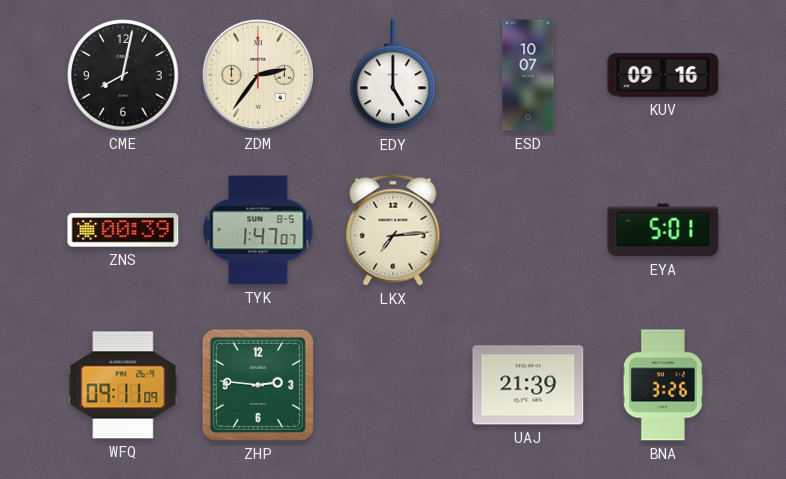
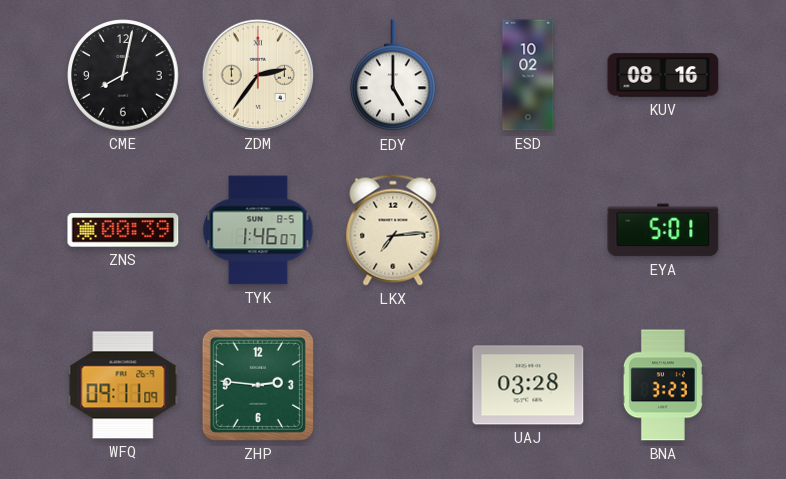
ESD: 10:07 -> 10:02 (528, 75)
KUV: 09:16 -> 08:16 (663, 75)
TYK: 1:47 -> 1:46 (258, 230)
UAJ: 21:39 -> 03:28 (528, 385)
BNA: 3:26 -> 3:23 (663, 385)
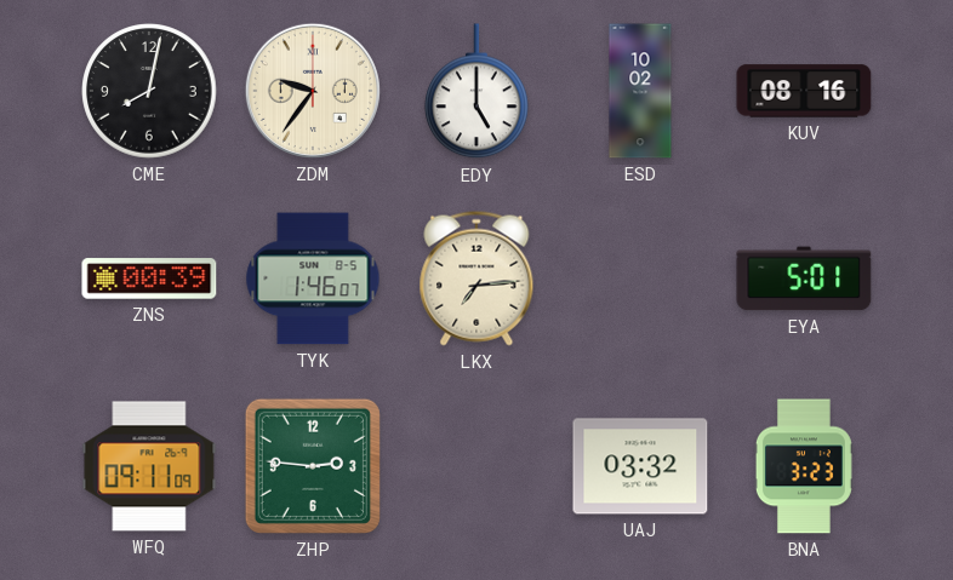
ZDM: 2:36 -> 9:36 (313, 91)
UAJ: 03:28 -> 03:32 (640, 466)
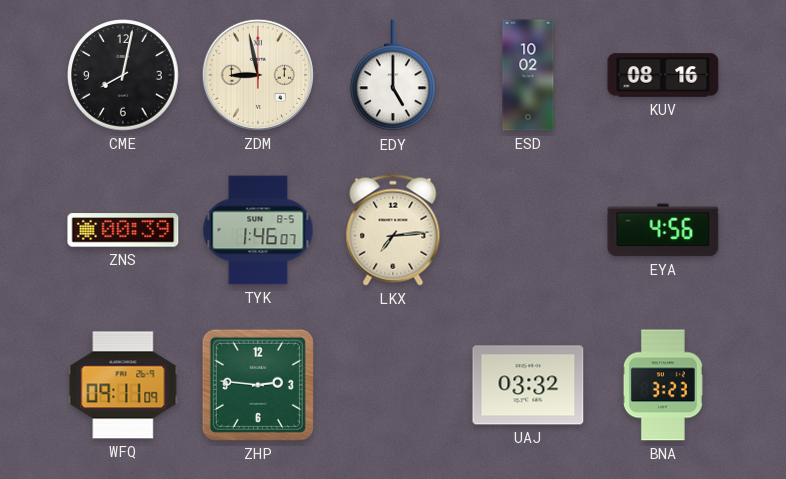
ZDM: 9:36 -> 8:58 (258, 75)
EYA: 5:01 -> 4:56 (663, 230)
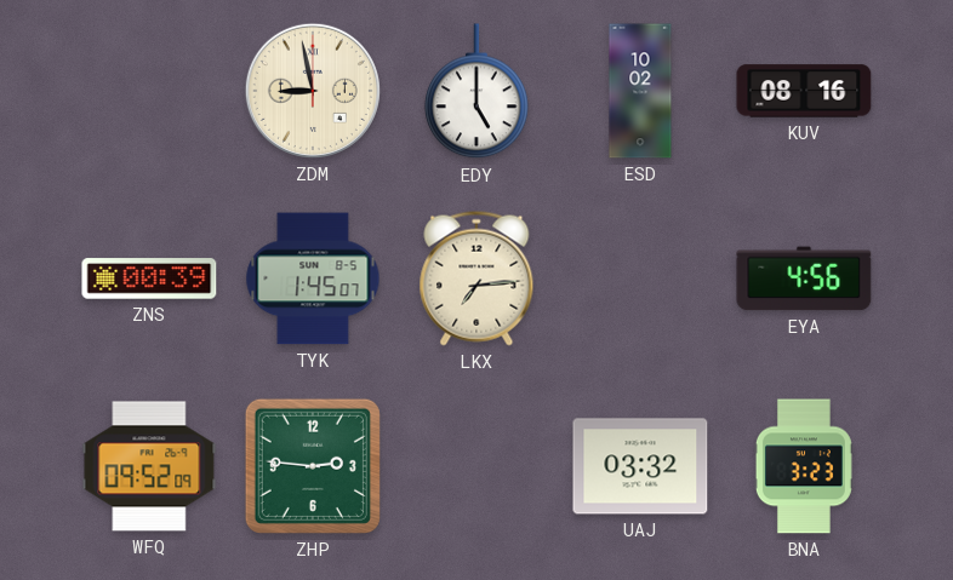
CME: 8:02 -> none (123, 75)
TYK: 1:46 -> 1:45 (313, 278)
WFQ: 09:11 -> 09:52 (149, 466)
